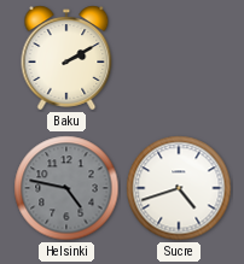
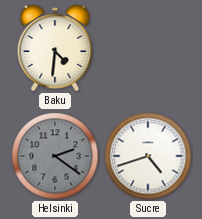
Baku: 2:10 -> 4:31 (55, 48)
Helsinki: 4:47 -> 2:21 (55, 156)
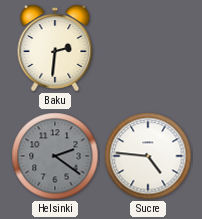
Baku: 4:31 -> 2:31 (55, 48)
Sucre: 4:42 -> 4:46 (148, 156)
